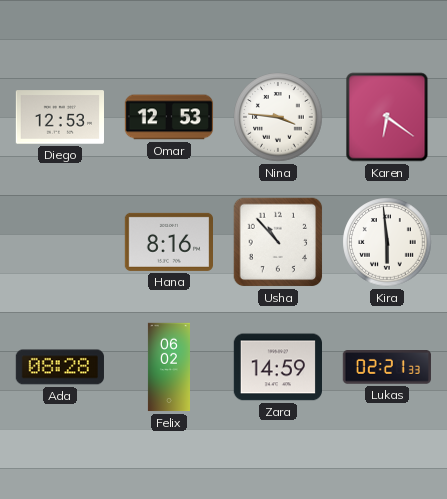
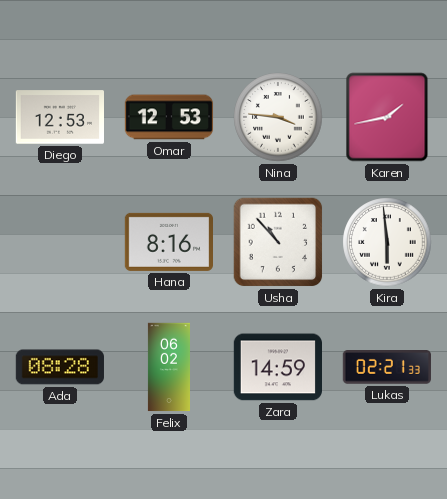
Karen: 6:21 -> 1:43 (387, 117)
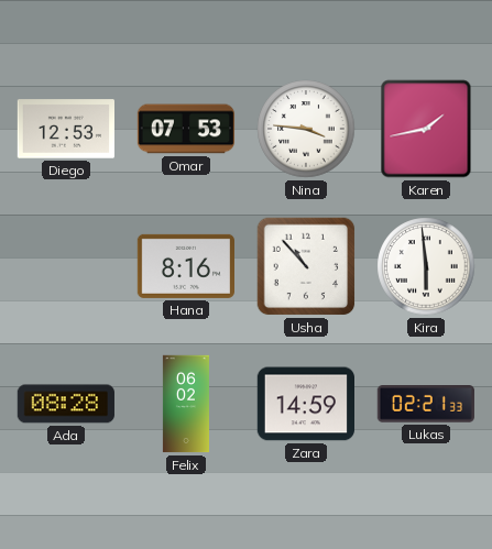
Omar: 12:53 -> 07:53 (186, 129)
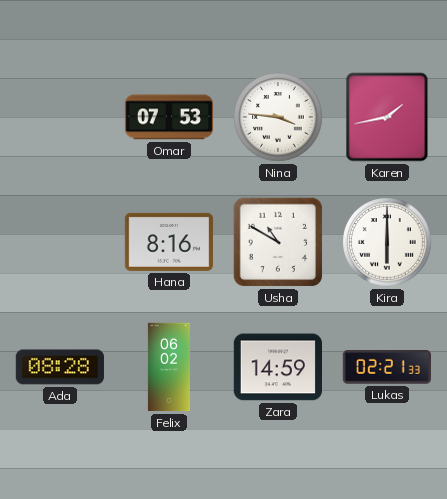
Diego: 12:53 -> none (65, 129)
Usha: 10:53 -> 10:50 (278, 242)
Kira: 5:59 -> 6:00 (387, 242)
